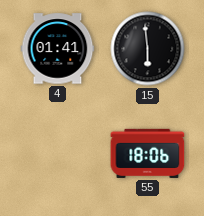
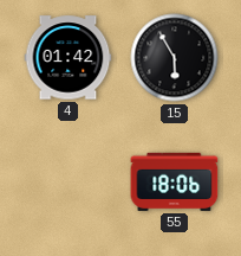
4: 01:41 -> 01:42 (69, 58)
15: 5:59 -> 5:55 (175, 58)
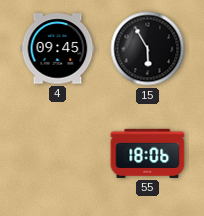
4: 01:42 -> 09:45 (58, 49)
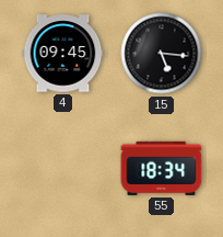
15: 5:55 -> 5:16 (162, 54)
55: 18:06 -> 18:34 (162, 168)
